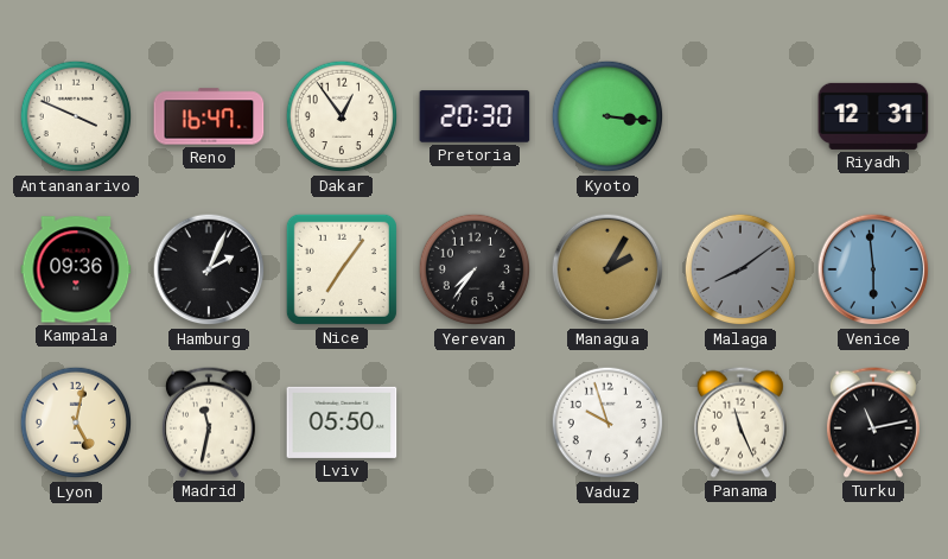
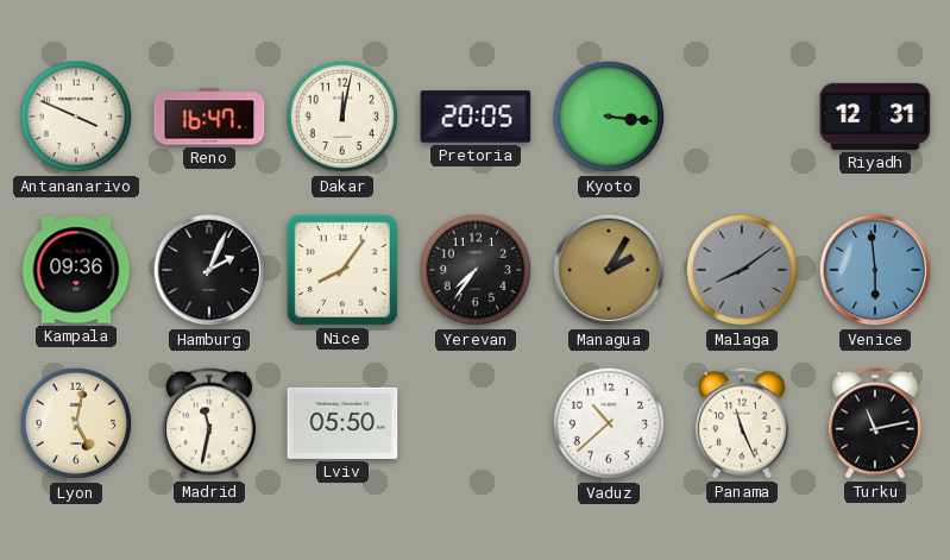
Dakar: 12:54 -> 12:02 (342, 117)
Pretoria: 20:30 -> 20:05 (476, 117)
Nice: 7:06 -> 8:06 (342, 270)
Vaduz: 9:57 -> 10:38 (609, 423)
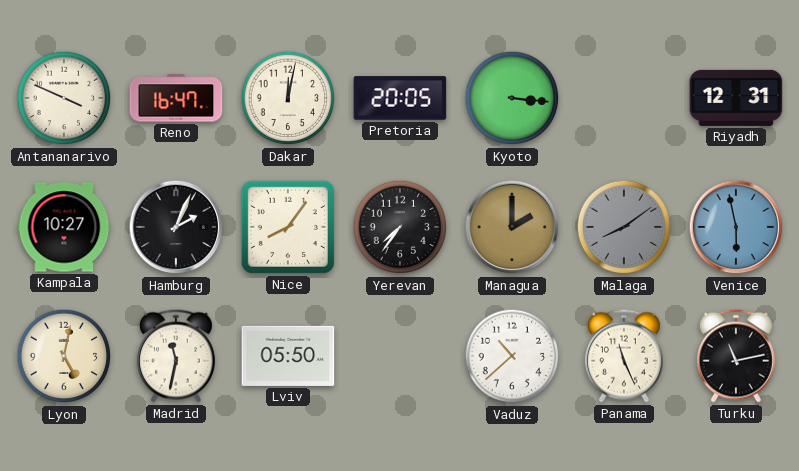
Kampala: 09:36 -> 10:27 (64, 227)
Managua: 2:05 -> 2:00 (512, 227)
Venice: 5:59 -> 5:58 (736, 227)
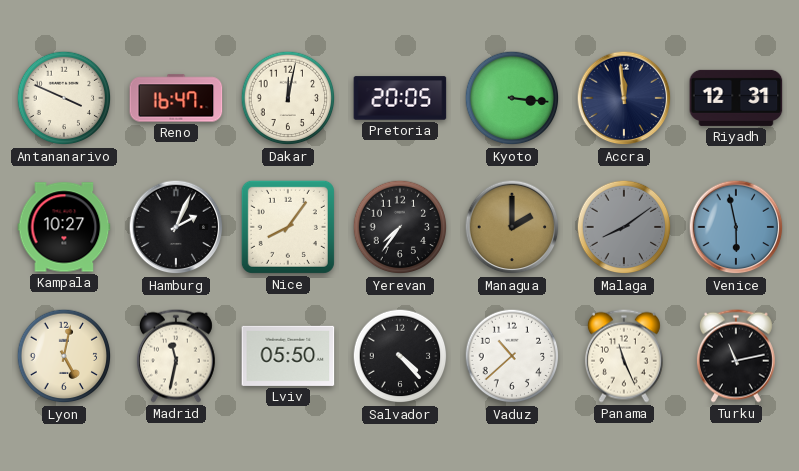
Accra: none -> 11:59 (624, 98)
Salvador: none -> 4:23 (400, 356)
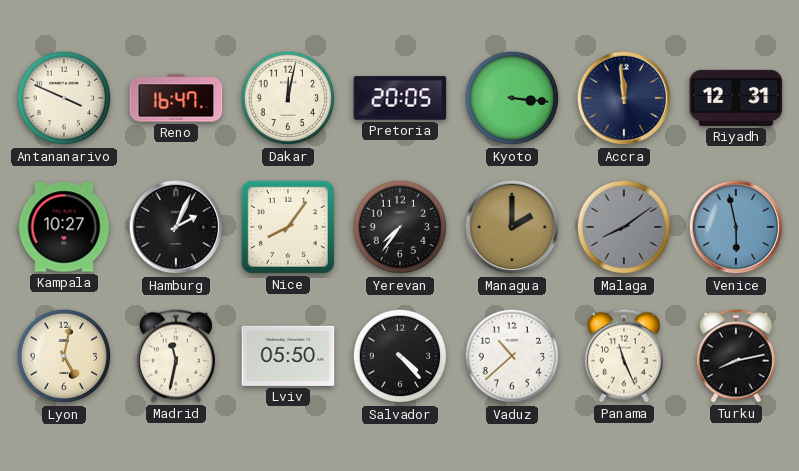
Turku: 11:13 -> 8:13 (736, 356)
